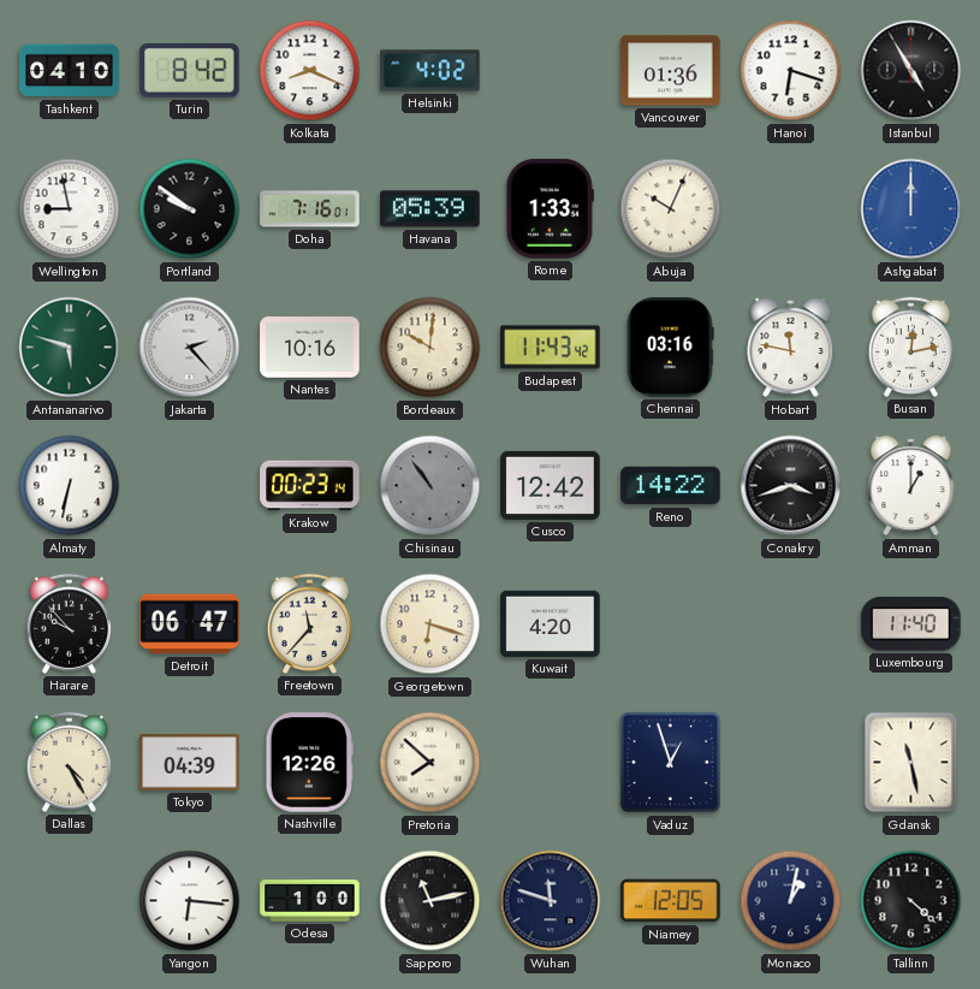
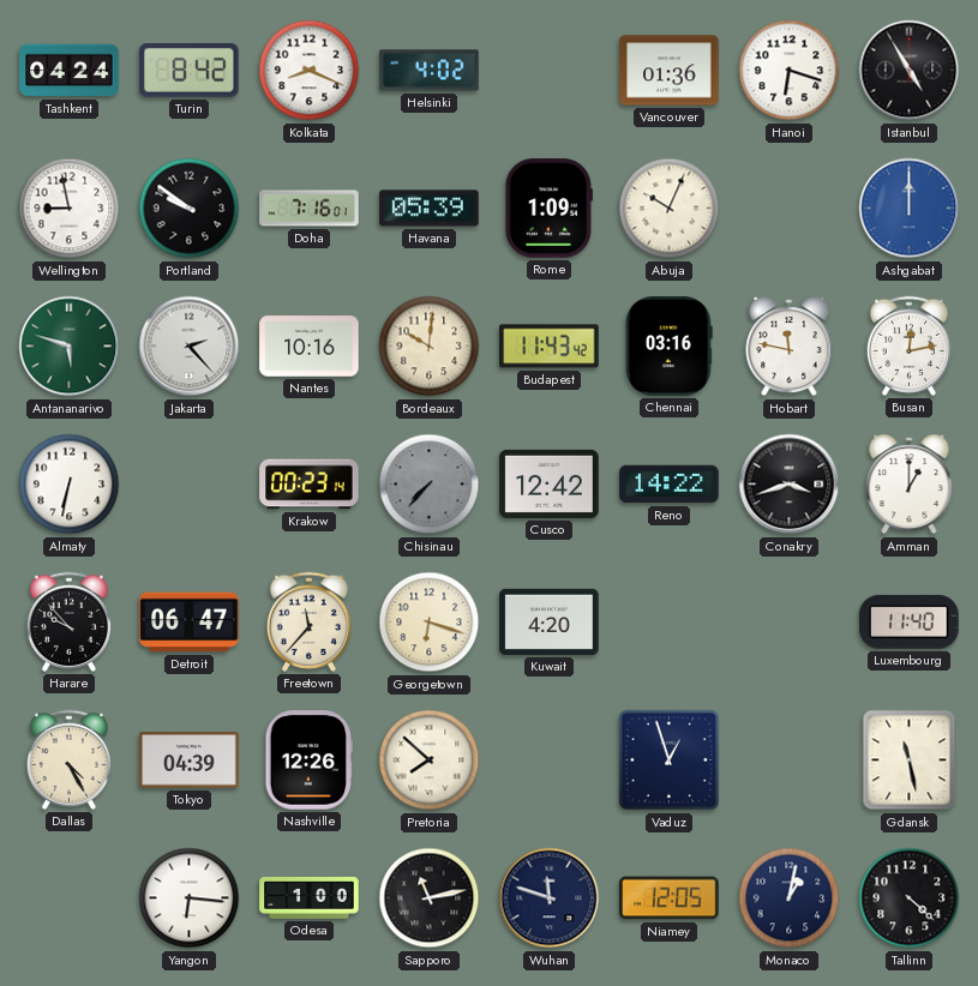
Tashkent: 04:10 -> 04:24 (70, 71)
Rome: 1:33 -> 1:09 (548, 209)
Chisinau: 10:54 -> 7:37 (430, 485)
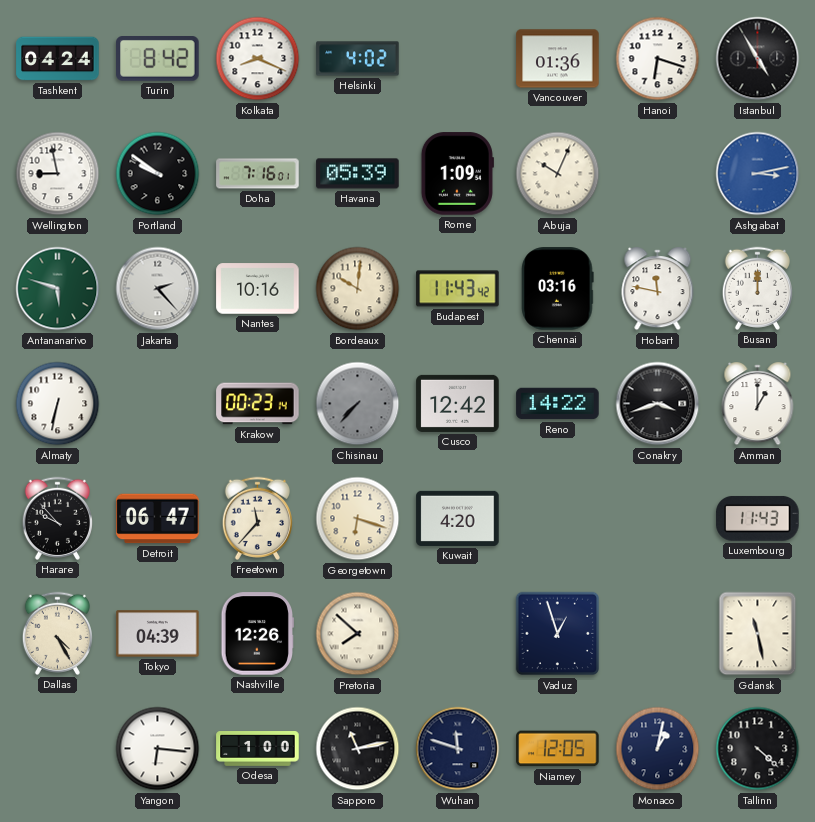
Ashgabat: 12:00 -> 3:13 (758, 174)
Busan: 12:13 -> 12:00 (757, 288)
Luxembourg: 11:40 -> 11:43 (758, 518)
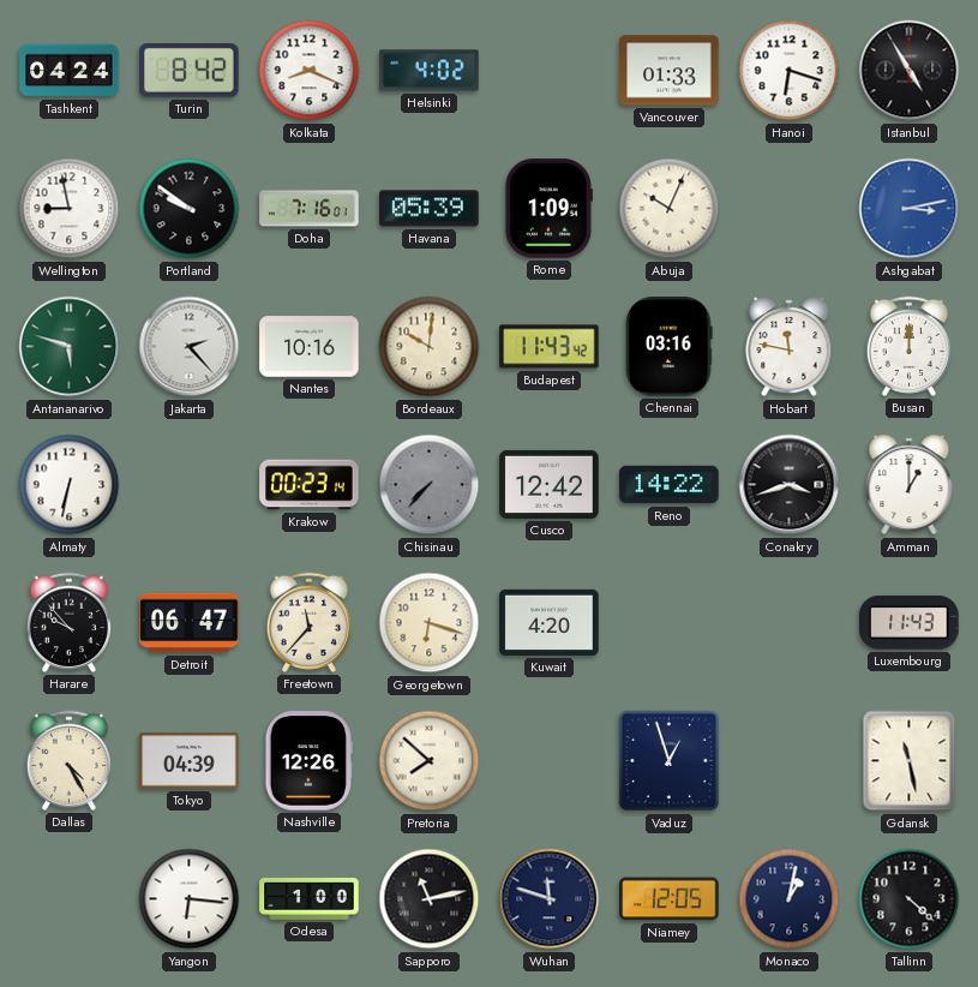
Vancouver: 01:36 -> 01:33 (670, 71)
